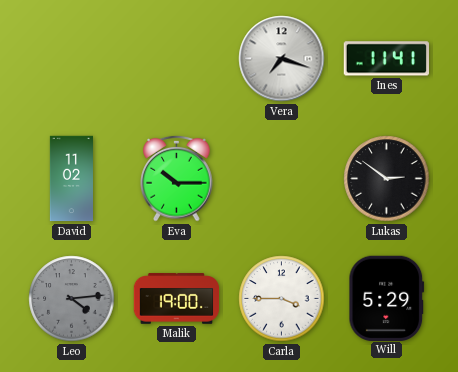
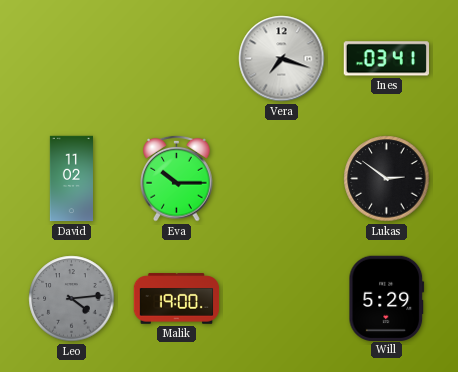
Ines: 11:41 -> 03:41 (386, 59)
Carla: 3:45 -> none (282, 299)
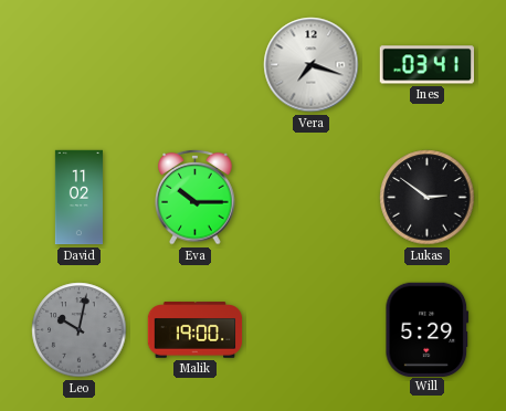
Leo: 4:14 -> 10:02 (80, 330)
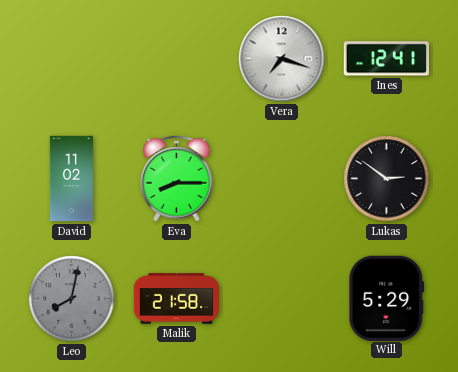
Ines: 03:41 -> 12:41 (386, 59)
Eva: 10:15 -> 8:15 (177, 178)
Leo: 10:02 -> 8:02 (72, 299)
Malik: 19:00 -> 21:58 (177, 299)
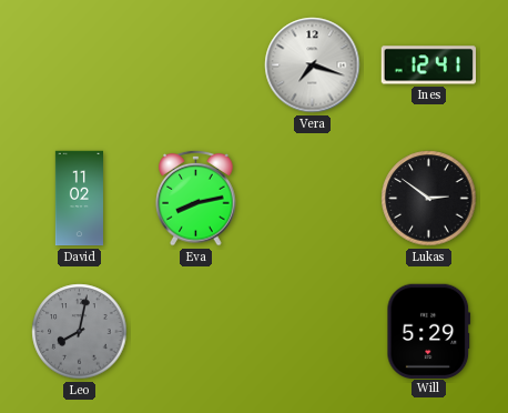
Eva: 8:15 -> 8:13 (196, 198)
Malik: 21:58 -> none (177, 299)
